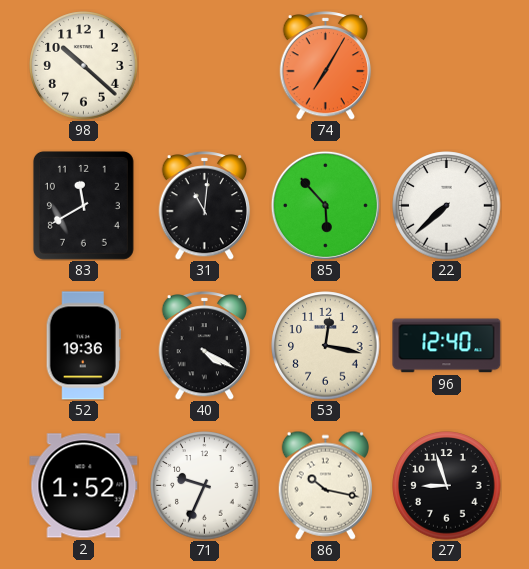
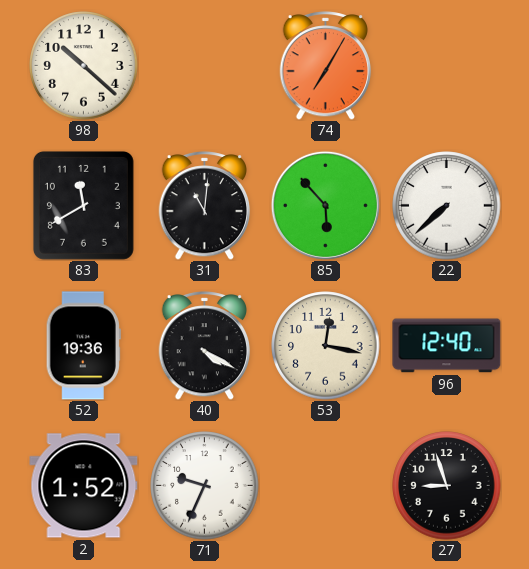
86: 10:17 -> none (325, 485)
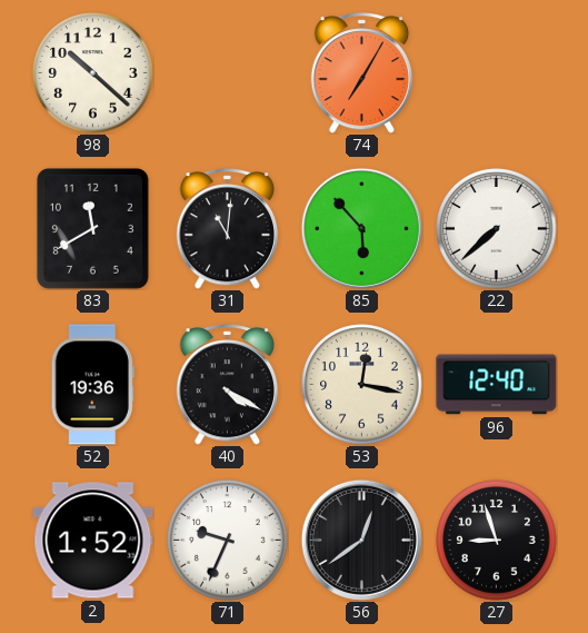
56: none -> 12:39 (361, 540)
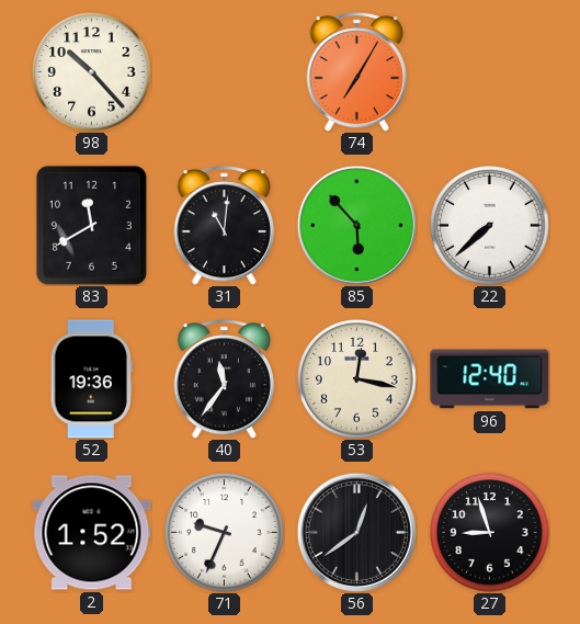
98: 10:22 -> 10:23 (92, 72)
40: 4:20 -> 11:36 (225, 379)
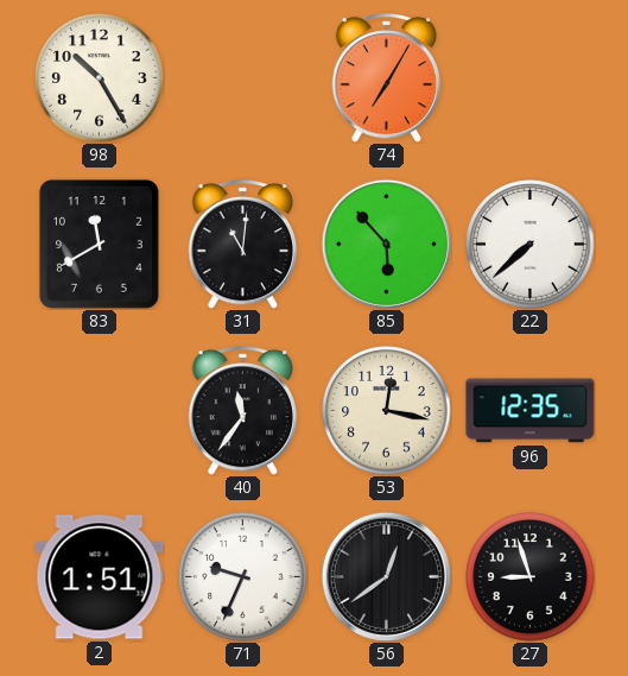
98: 10:23 -> 10:25 (100, 78)
52: 19:36 -> none (91, 379)
96: 12:40 -> 12:35 (531, 411)
2: 1:52 -> 1:51 (100, 577)
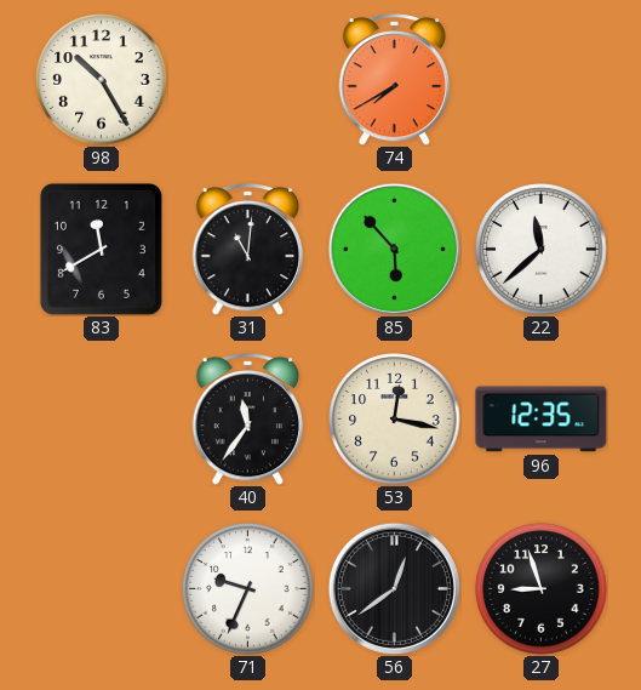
74: 7:05 -> 7:40 (395, 80)
22: 7:38 -> 11:38 (542, 250)
2: 1:51 -> none (100, 577)
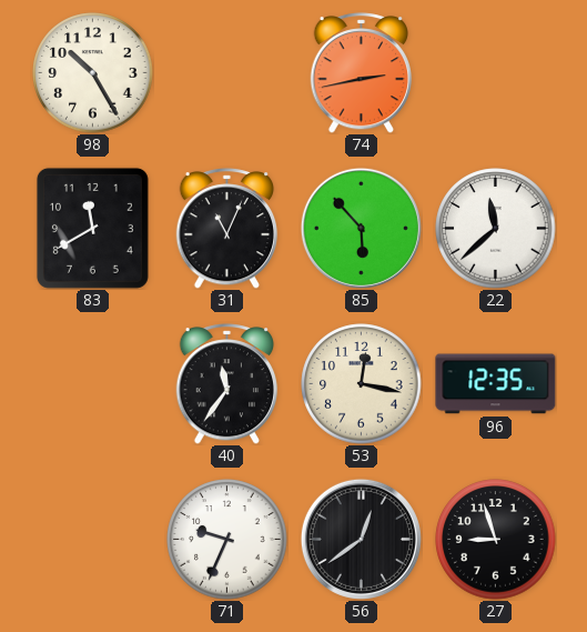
74: 7:40 -> 2:43 (362, 73)
31: 11:01 -> 11:04 (227, 229)
